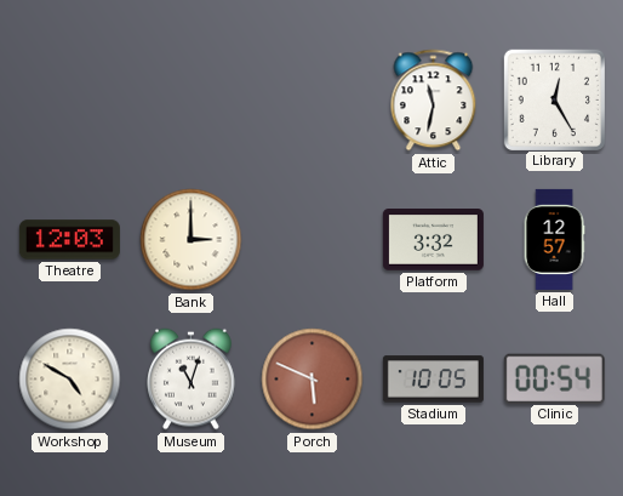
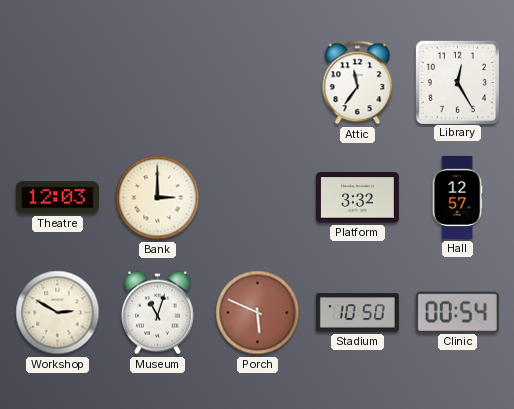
Attic: 11:32 -> 11:36 (358, 83)
Workshop: 4:50 -> 2:50 (58, 313)
Stadium: 10:05 -> 10:50 (357, 313)
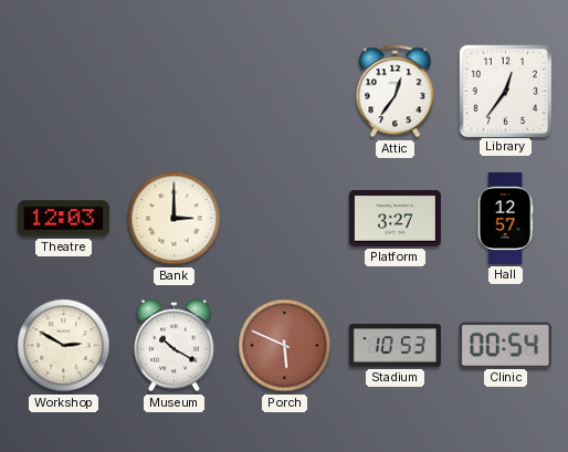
Attic: 11:36 -> 12:36 (396, 92)
Library: 12:25 -> 12:36 (505, 91)
Platform: 3:32 -> 3:27 (395, 219)
Museum: 11:03 -> 10:20 (175, 346)
Stadium: 10:50 -> 10:53 (395, 346)
